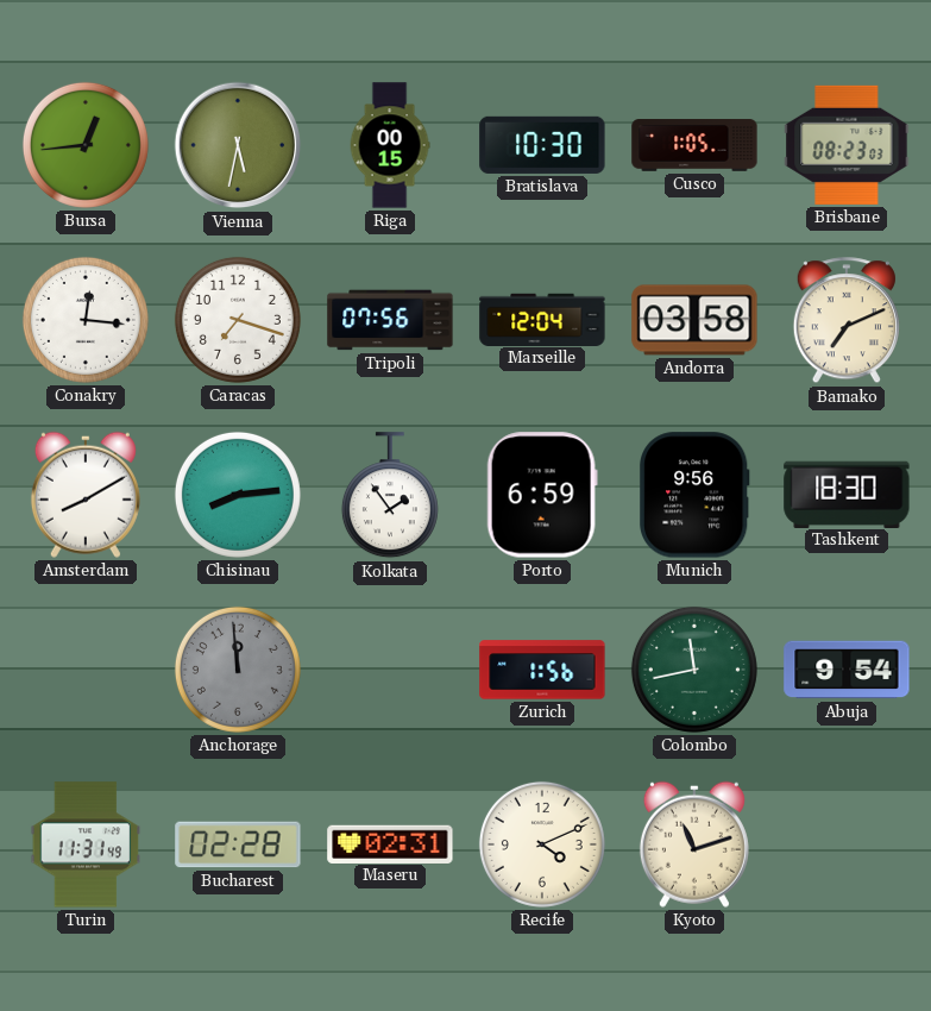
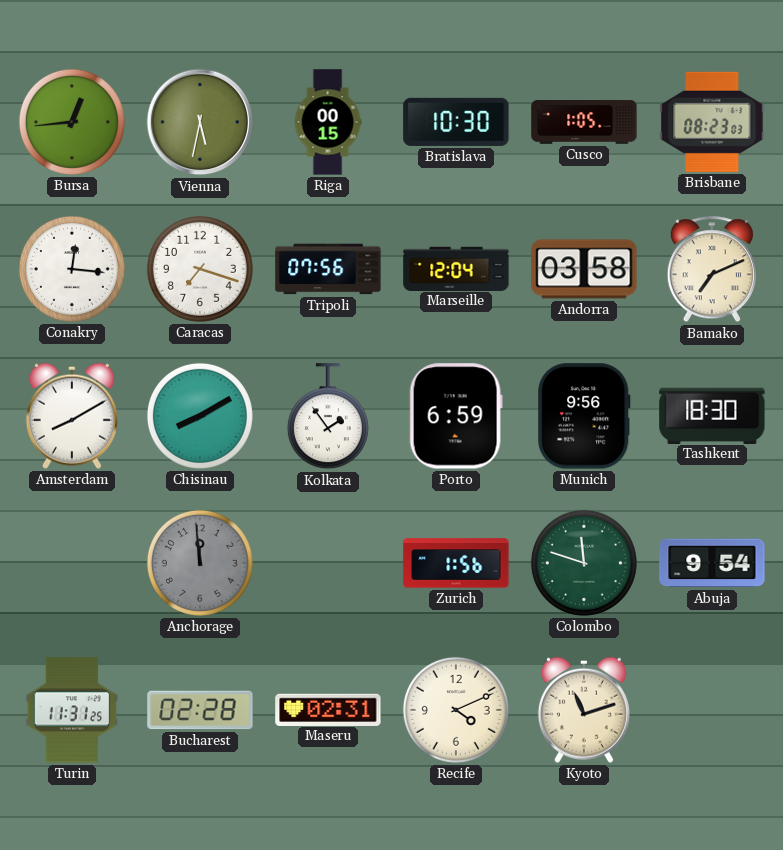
Chisinau: 8:14 -> 8:10 (200, 416)
Colombo: 11:43 -> 11:48 (584, 563)
Turin: 11:31:49 -> 11:31:25 (72, 710)
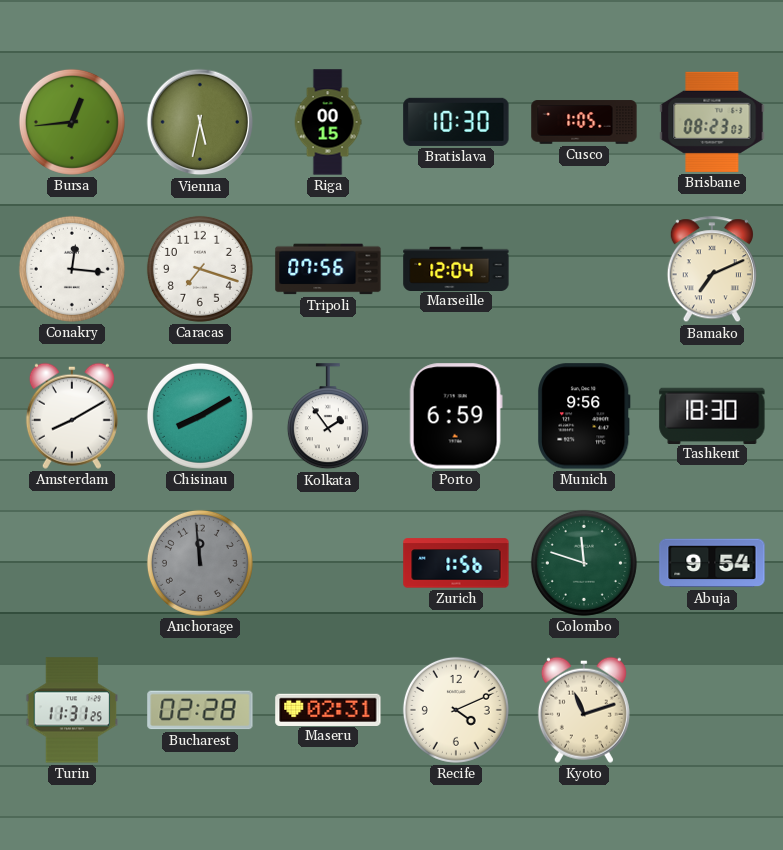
Andorra: 03:58 -> none (584, 269)
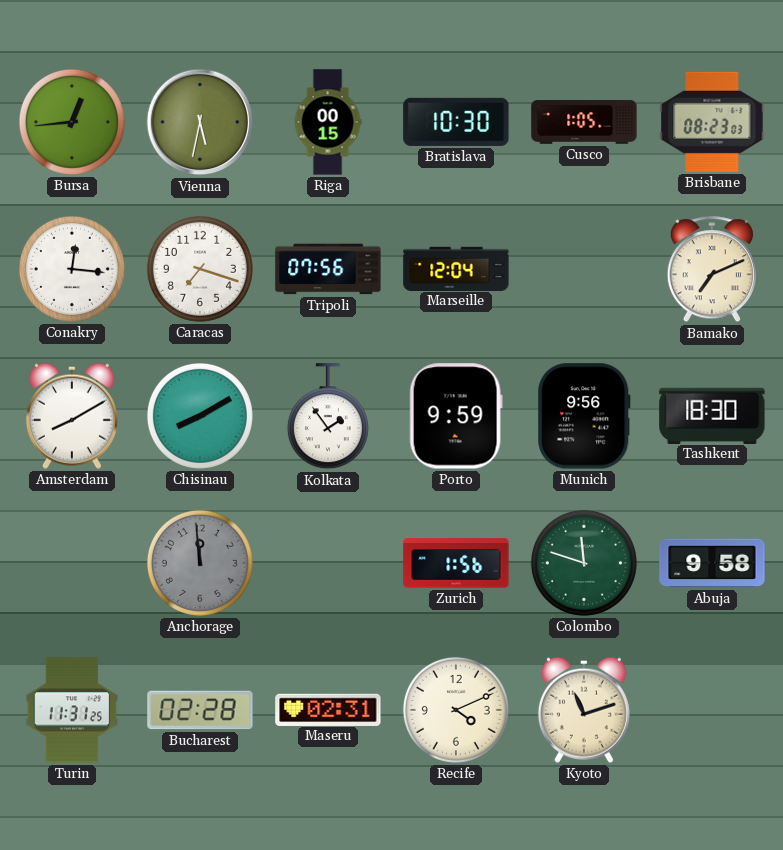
Porto: 6:59 -> 9:59 (456, 416)
Abuja: 9:54 -> 9:58 (712, 563)
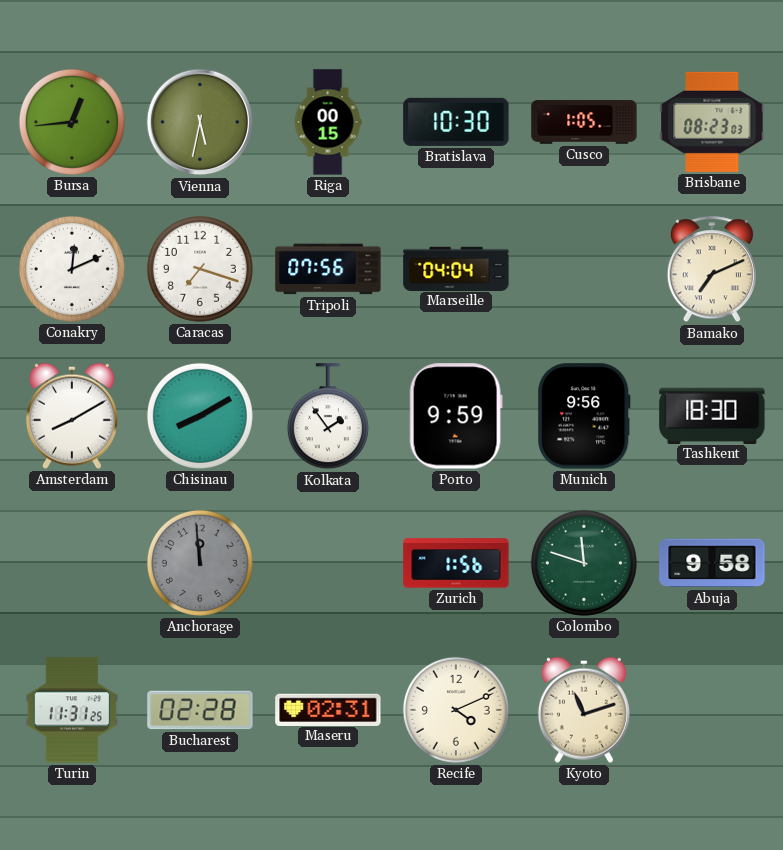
Conakry: 12:16 -> 12:11 (72, 269)
Marseille: 12:04 -> 04:04 (456, 268)
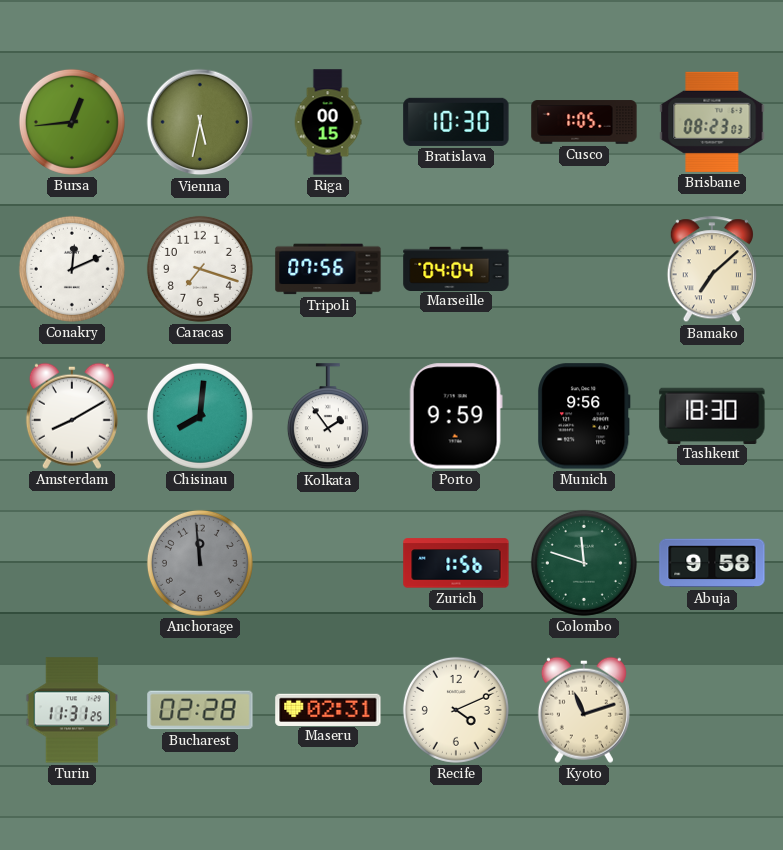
Bamako: 7:11 -> 7:08 (712, 270)
Chisinau: 8:10 -> 8:01 (200, 416)
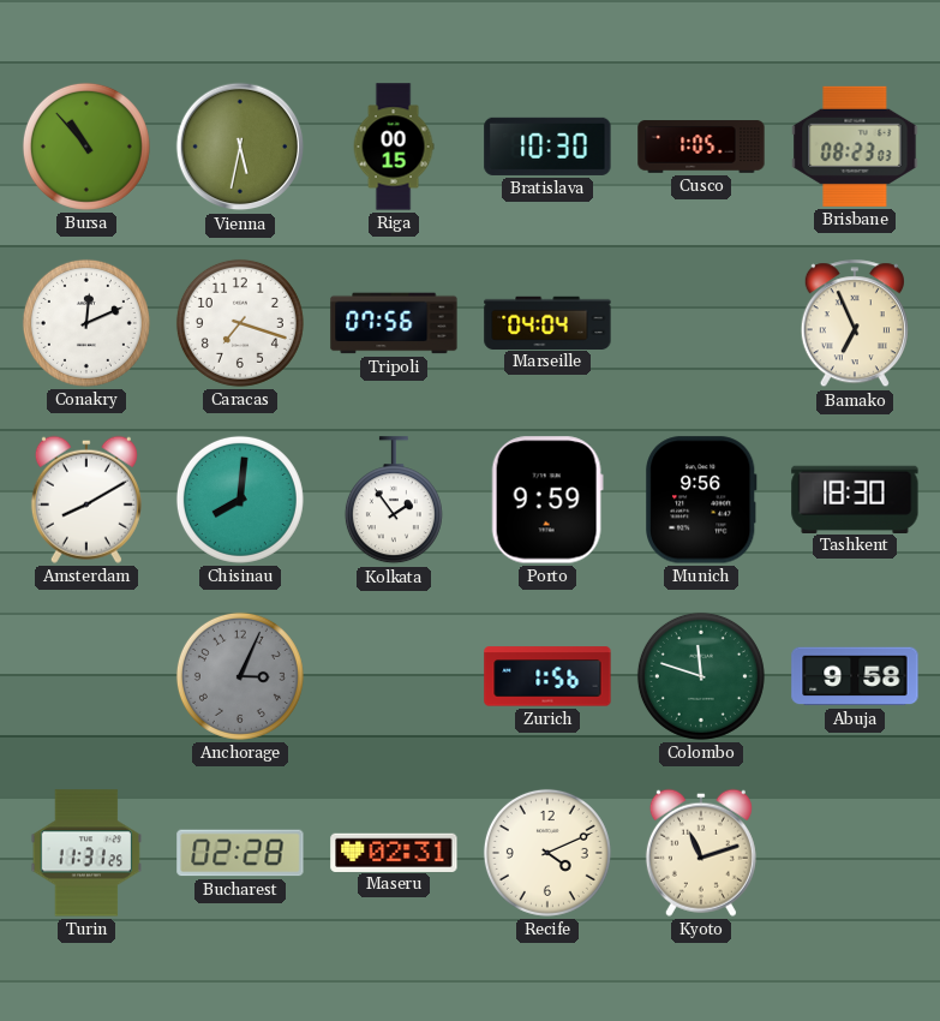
Bursa: 12:44 -> 10:53 (86, 147)
Bamako: 7:08 -> 6:56 (855, 324)
Anchorage: 11:59 -> 3:04 (240, 676)
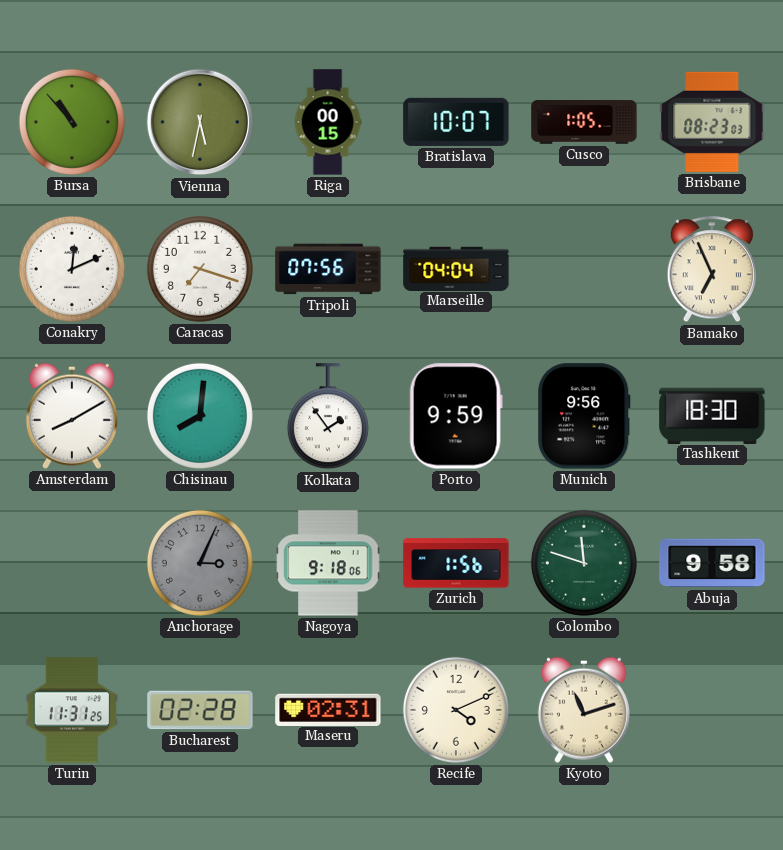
Bratislava: 10:30 -> 10:07 (456, 122)
Nagoya: none -> 9:18 (328, 563)
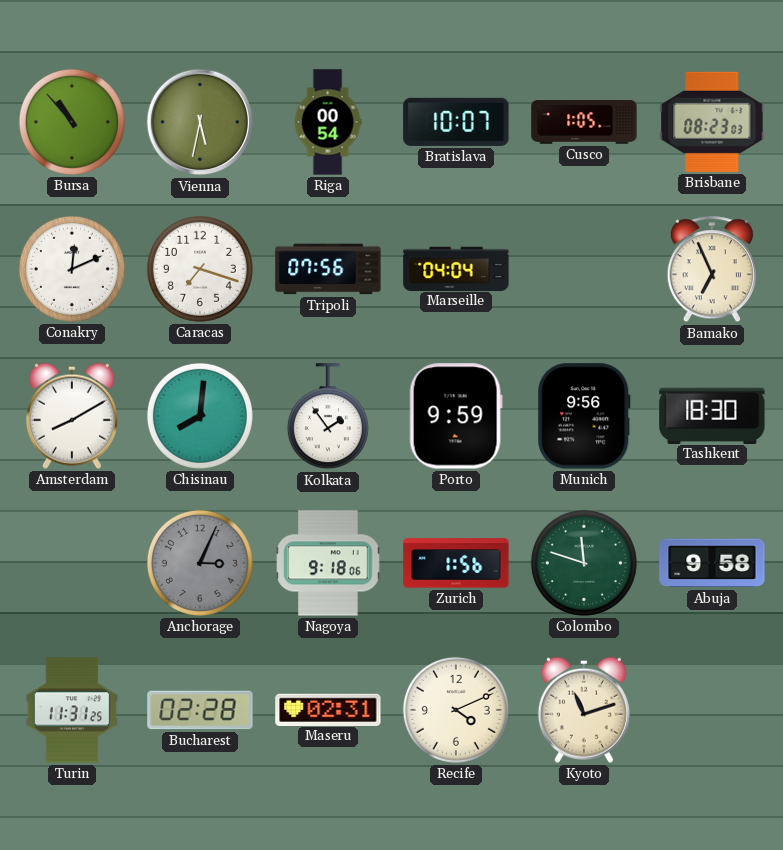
Riga: 00:15 -> 00:54 (328, 122)
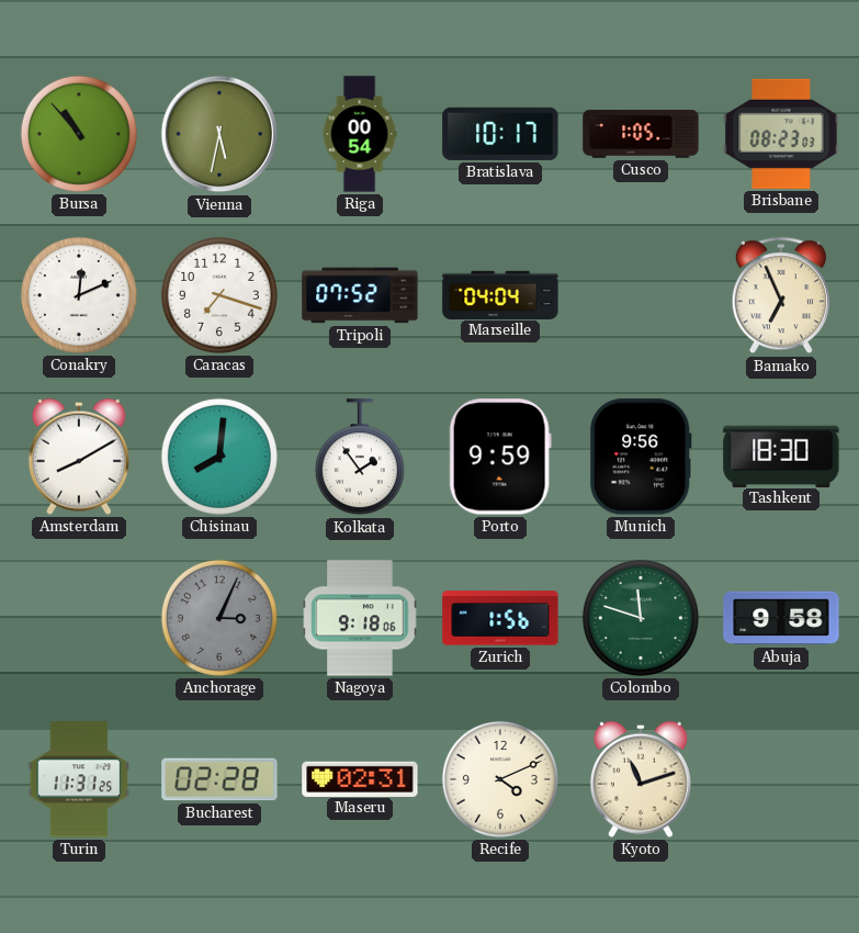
Bratislava: 10:07 -> 10:17 (500, 134)
Tripoli: 07:56 -> 07:52 (360, 295)
